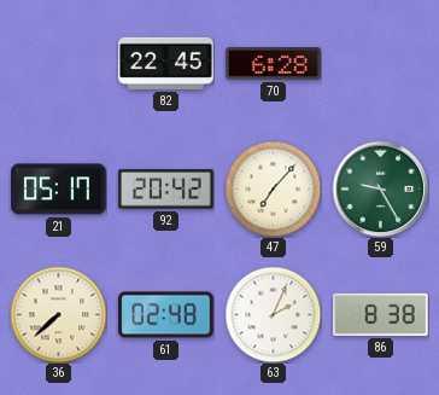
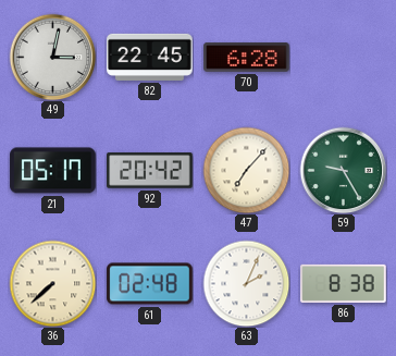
49: none -> 3:02 (52, 57)
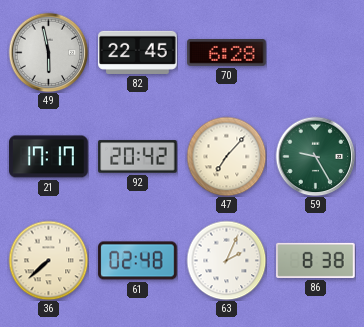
49: 3:02 -> 5:58 (48, 52)
21: 05:17 -> 17:17 (49, 157)
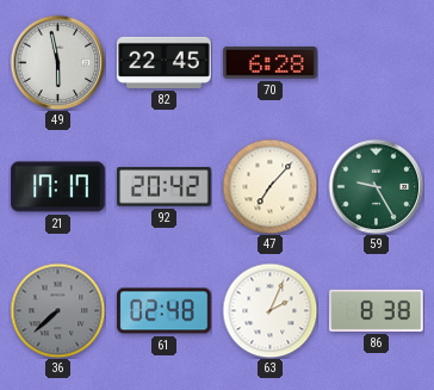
36 dial: cream -> grey (57, 310)
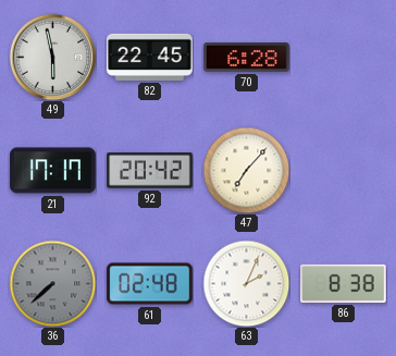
59: 9:25 -> none (376, 186)
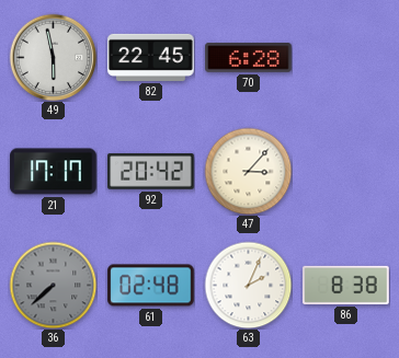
47: 7:07 -> 3:07 (248, 171)
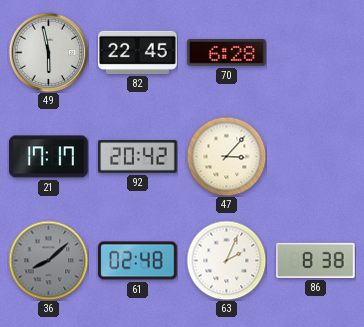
36: 7:38 -> 8:08 (48, 260)
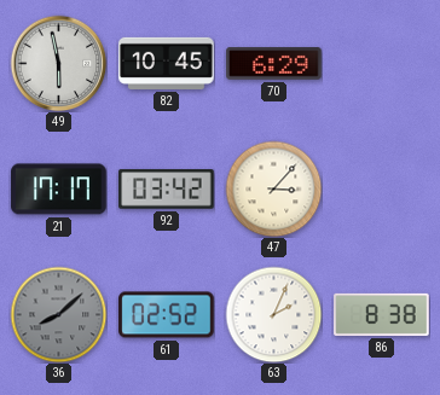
82: 22:45 -> 10:45 (167, 63)
70: 6:28 -> 6:29 (274, 64)
92: 20:42 -> 03:42 (167, 190)
61: 02:48 -> 02:52 (167, 315)
